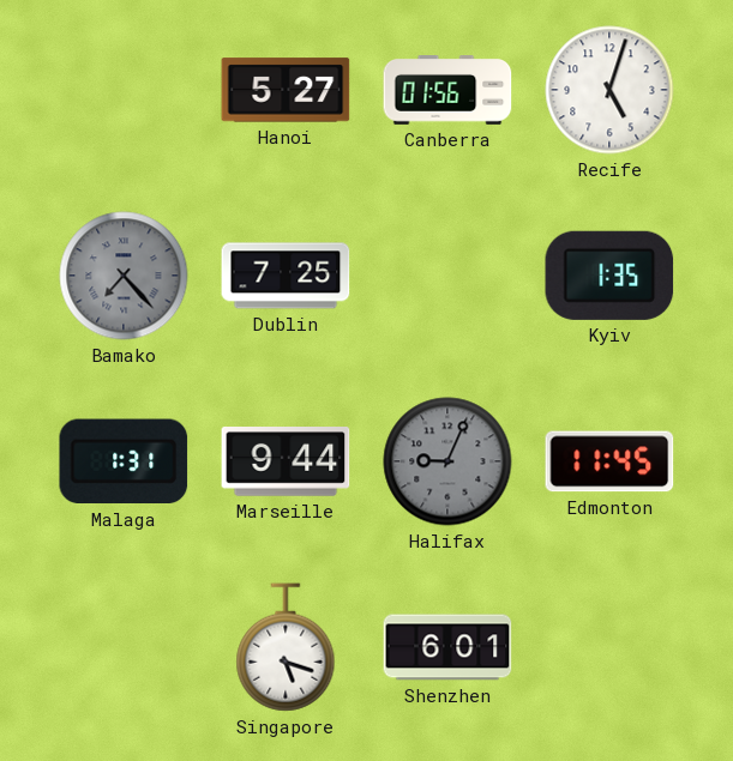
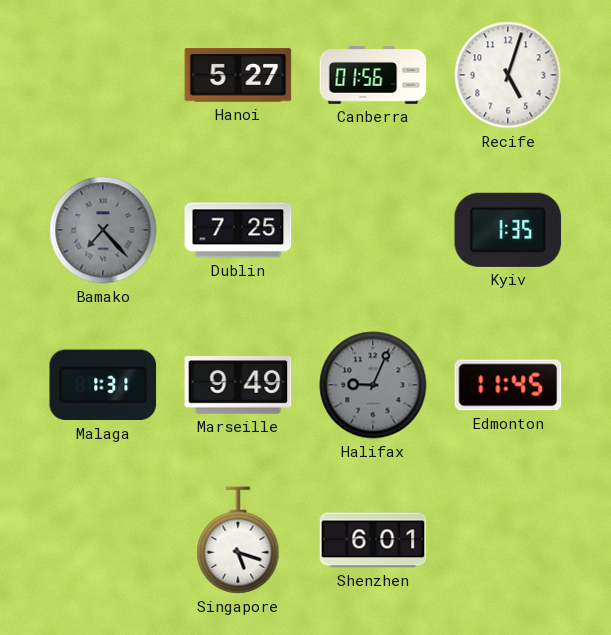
Marseille: 9:44 -> 9:49 (238, 386)
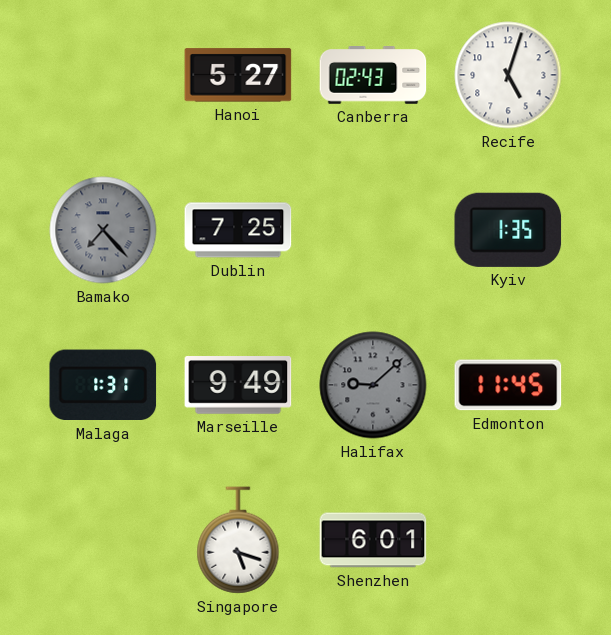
Canberra: 01:56 -> 02:43 (373, 75)
Halifax: 9:04 -> 9:08 (373, 385)
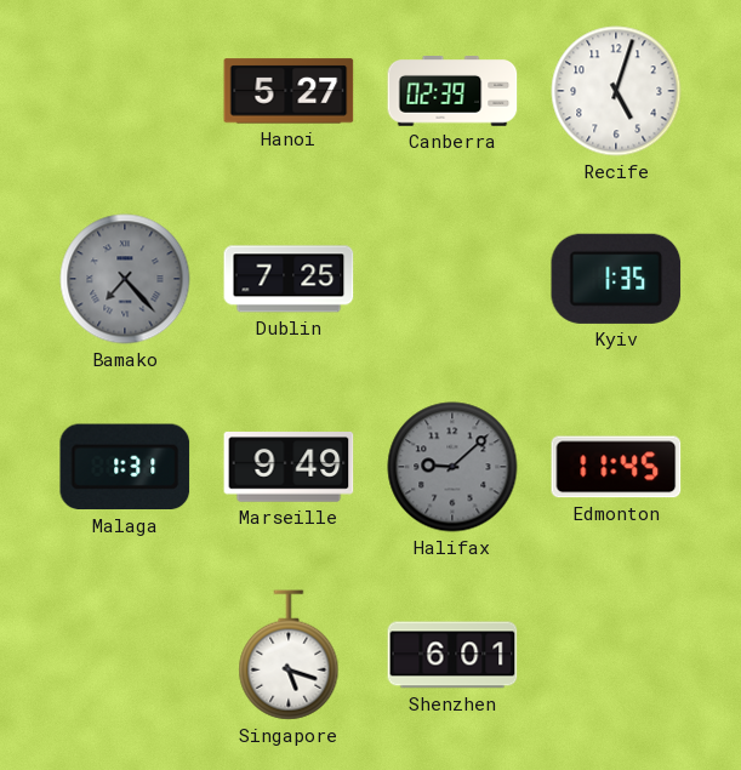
Canberra: 02:43 -> 02:39 (452, 91)
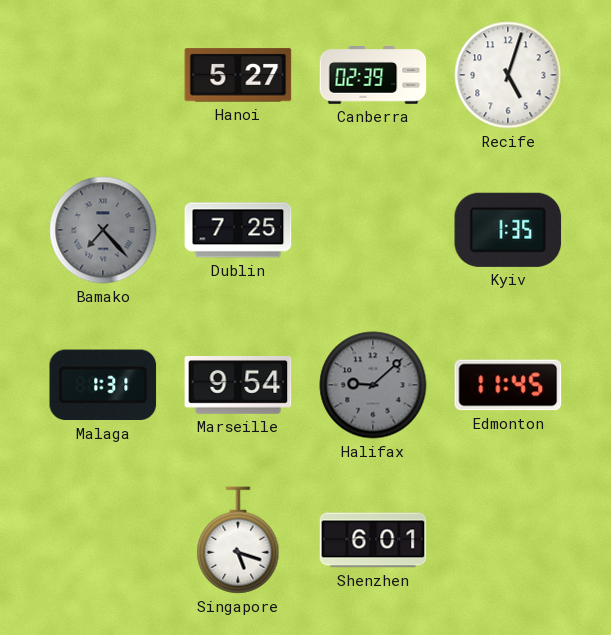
Marseille: 9:49 -> 9:54 (238, 386)
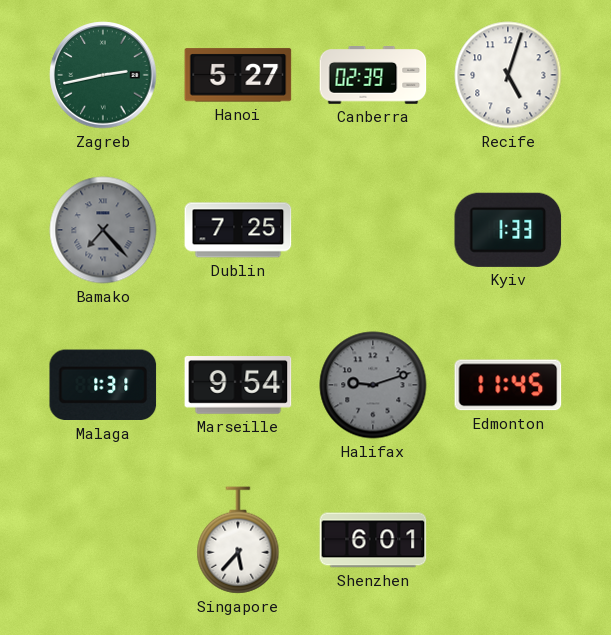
Zagreb: none -> 2:43 (103, 75)
Kyiv: 1:35 -> 1:33 (508, 230)
Halifax: 9:08 -> 9:12 (373, 385)
Singapore: 5:18 -> 5:37 (238, 540)
